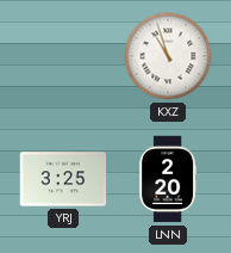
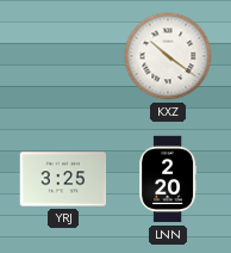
KXZ: 10:57 -> 10:21 (168, 56)
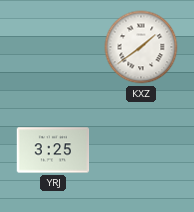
KXZ: 10:21 -> 1:39 (141, 47)
LNN: 2:20 -> none (168, 179)
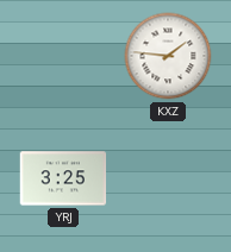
KXZ: 1:39 -> 1:46 (168, 56)
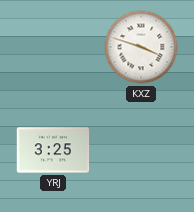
KXZ: 1:46 -> 3:48 (141, 47)
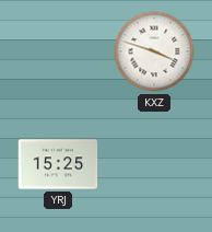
YRJ: 3:25 -> 15:25 (58, 164)
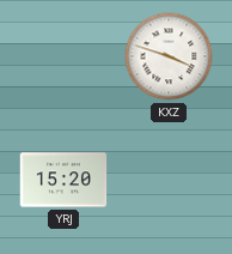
YRJ: 15:25 -> 15:20 (63, 180)
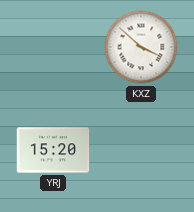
KXZ: 3:48 -> 3:52 (141, 47)
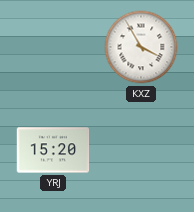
KXZ: 3:52 -> 3:55 (141, 47)
